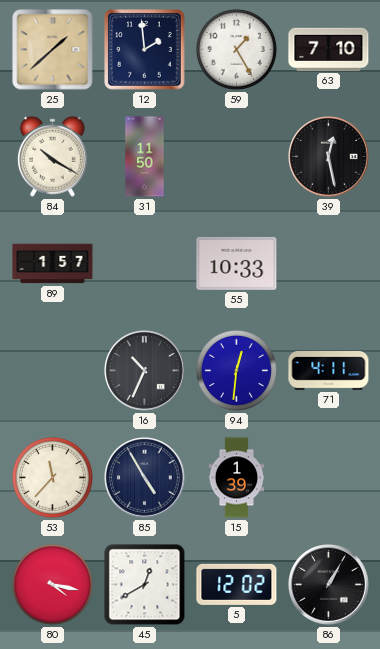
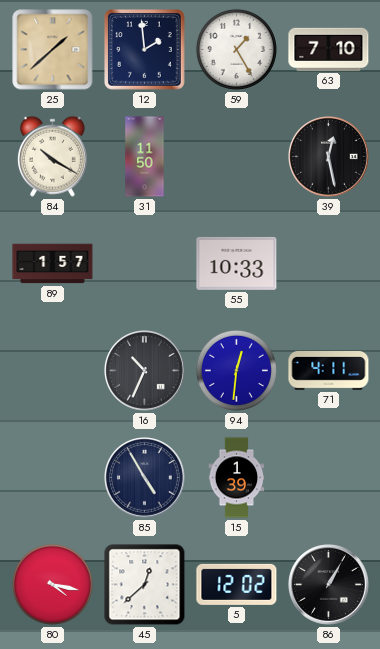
53: 11:37 -> none (52, 477)
45: 12:40 -> 12:38 (145, 585)
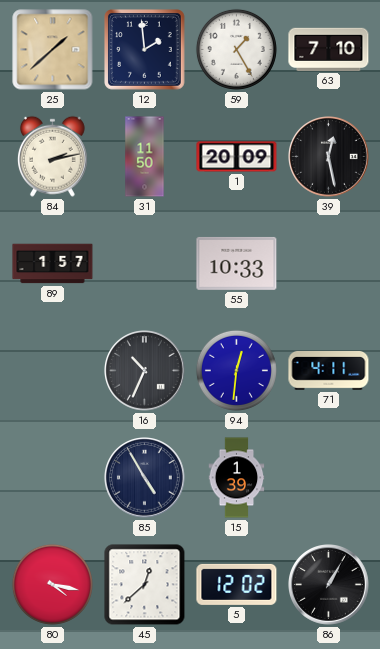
84: 10:20 -> 2:13 (52, 156)
1: none -> 20:09 (237, 157)
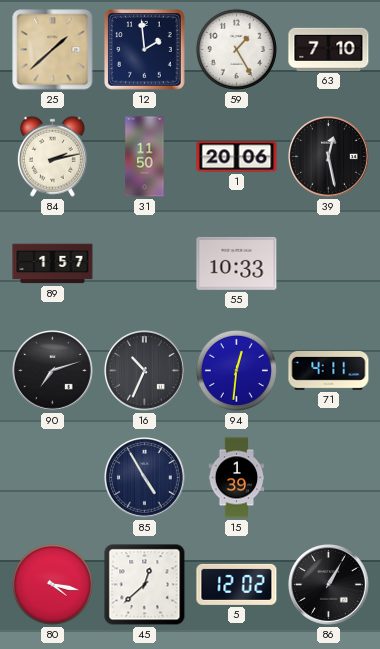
1: 20:09 -> 20:06 (237, 157)
90: none -> 7:12 (53, 371)
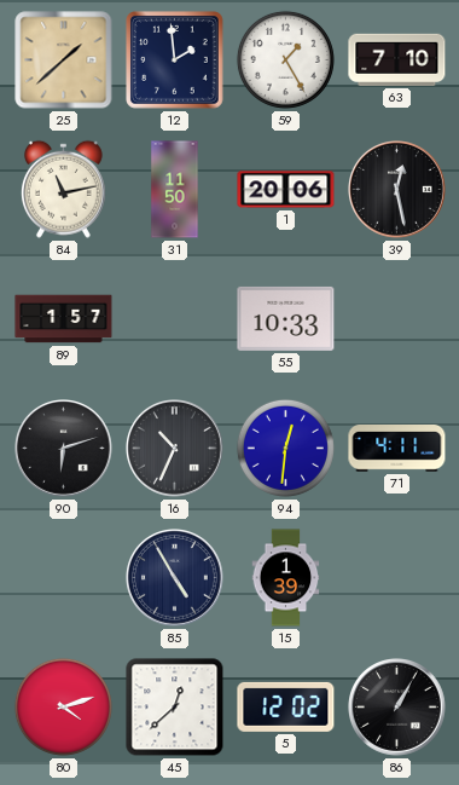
84: 2:13 -> 11:13 (63, 189)
90: 7:12 -> 6:12 (64, 449)
80: 4:17 -> 4:12 (63, 706)
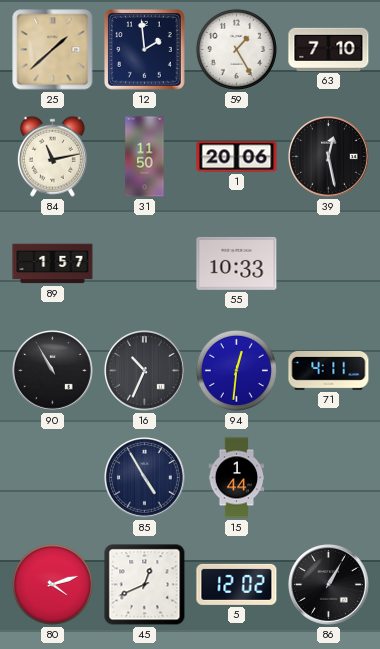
90: 6:12 -> 10:55 (53, 371)
15: 1:39 -> 1:44 (237, 478)
45: 12:38 -> 12:41 (145, 585)
